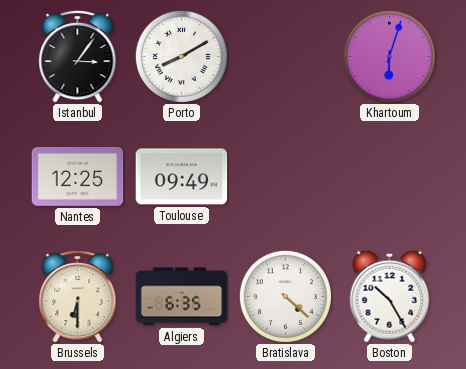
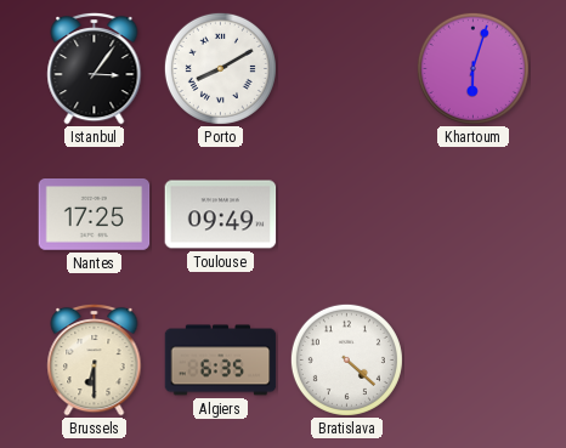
Nantes: 12:25 -> 17:25 (95, 215)
Boston: 10:25 -> none (390, 296)
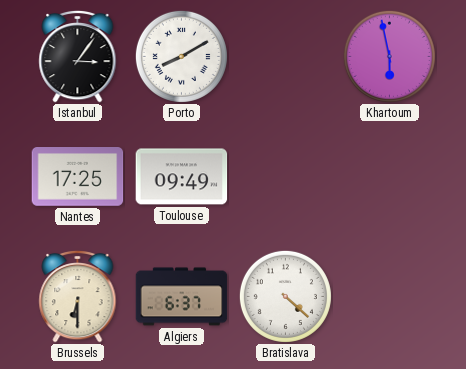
Khartoum: 6:03 -> 5:58 (389, 56)
Algiers: 6:35 -> 6:37 (182, 297)
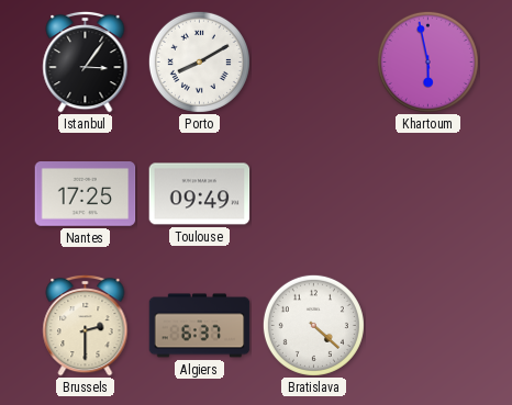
Brussels: 6:30 -> 2:30 (86, 325)
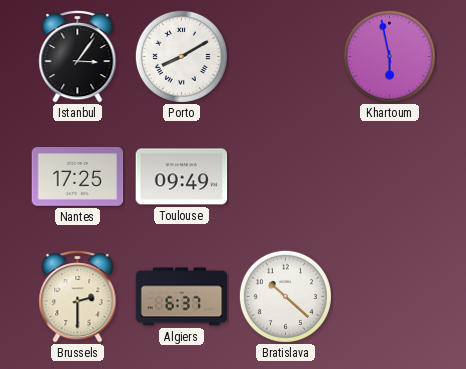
Bratislava: 4:22 -> 10:22 (285, 296)
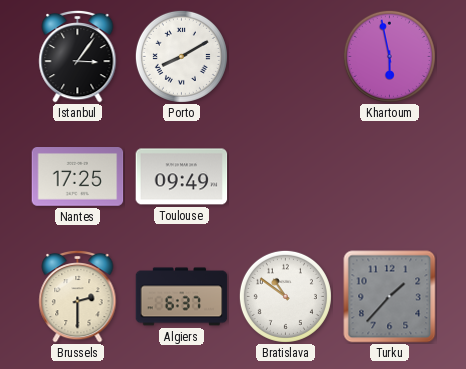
Bratislava: 10:22 -> 10:51 (285, 296)
Turku: none -> 1:37 (390, 297)
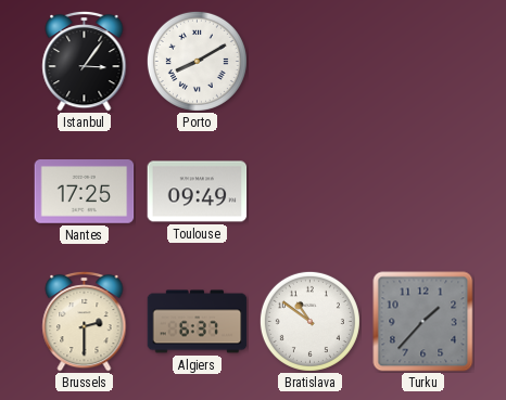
Khartoum: 5:58 -> none (389, 56)
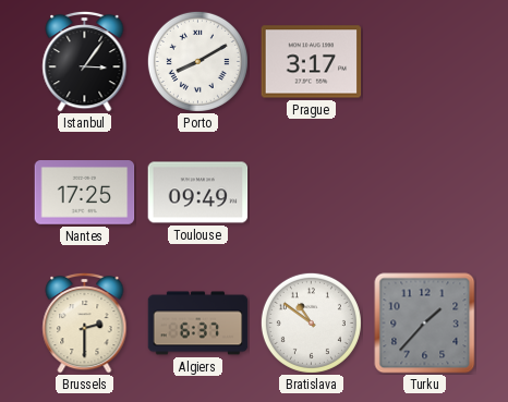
Prague: none -> 3:17 (312, 62)
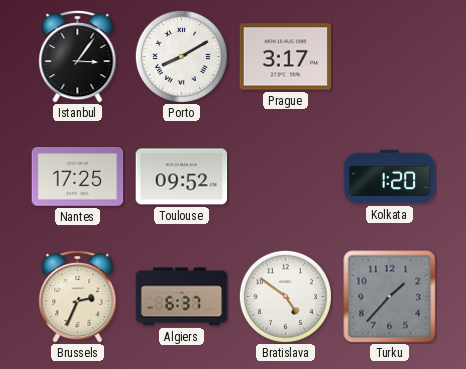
Toulouse: 09:49 -> 09:52 (182, 177)
Kolkata: none -> 1:20 (390, 177)
Brussels: 2:30 -> 2:34 (78, 296)
Bratislava: 10:51 -> 4:51 (285, 296)
